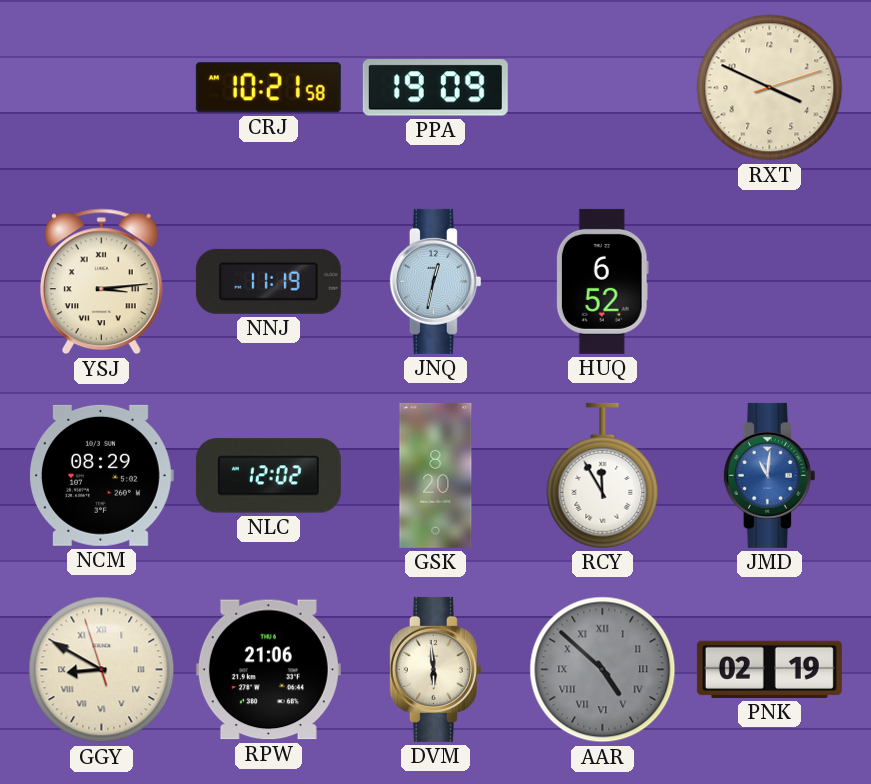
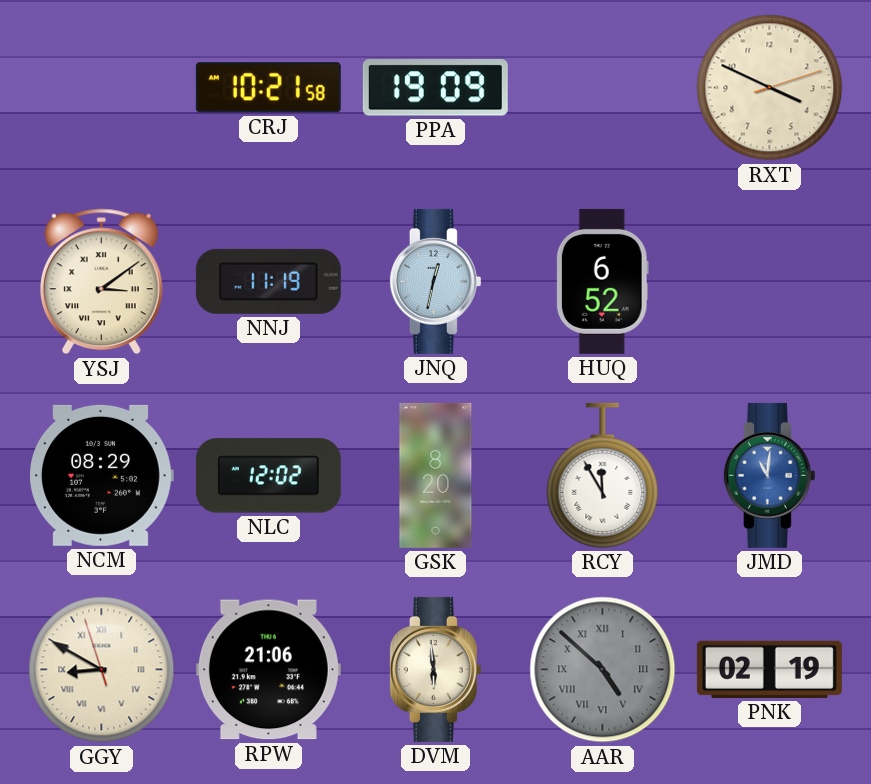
YSJ: 3:14 -> 3:09 (101, 282)
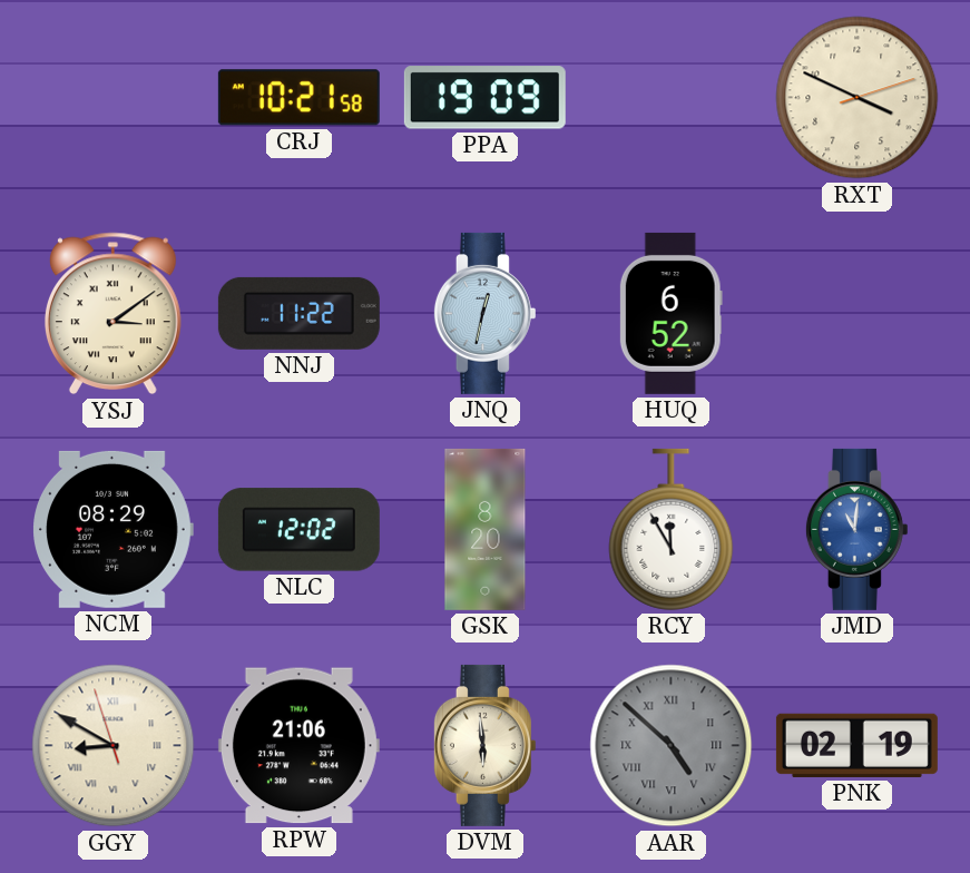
NNJ: 11:19 -> 11:22 (298, 313)
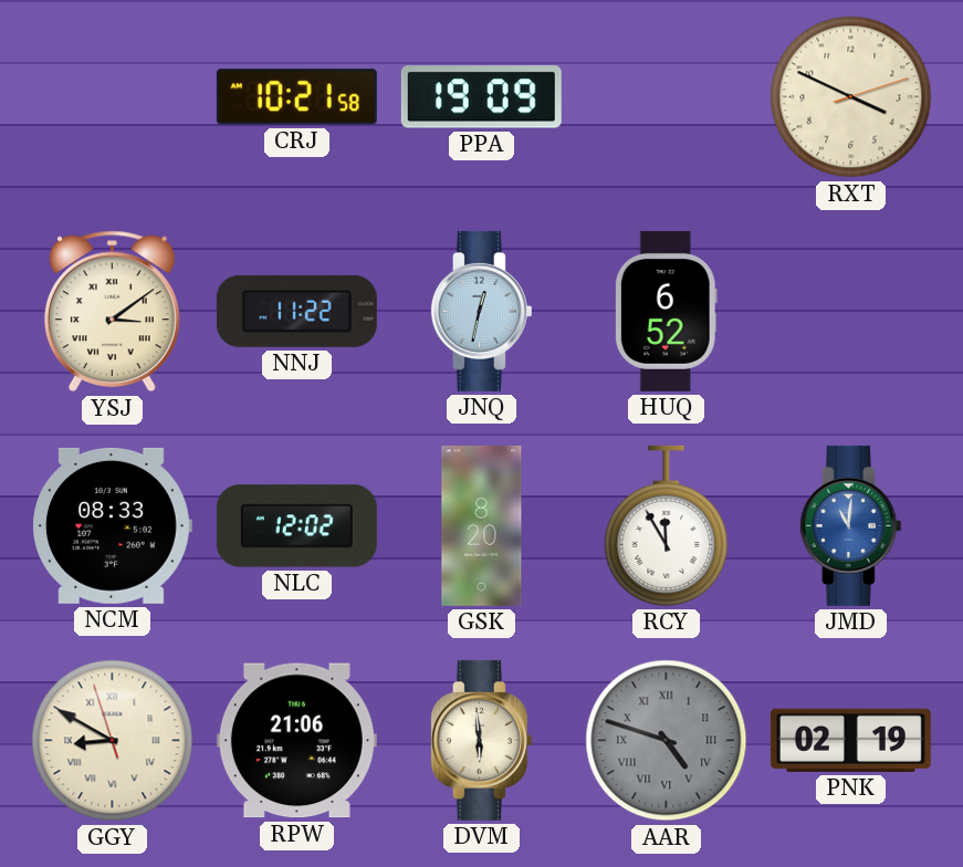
NCM: 08:29 -> 08:33 (112, 525)
AAR: 4:52 -> 4:48 (667, 741)
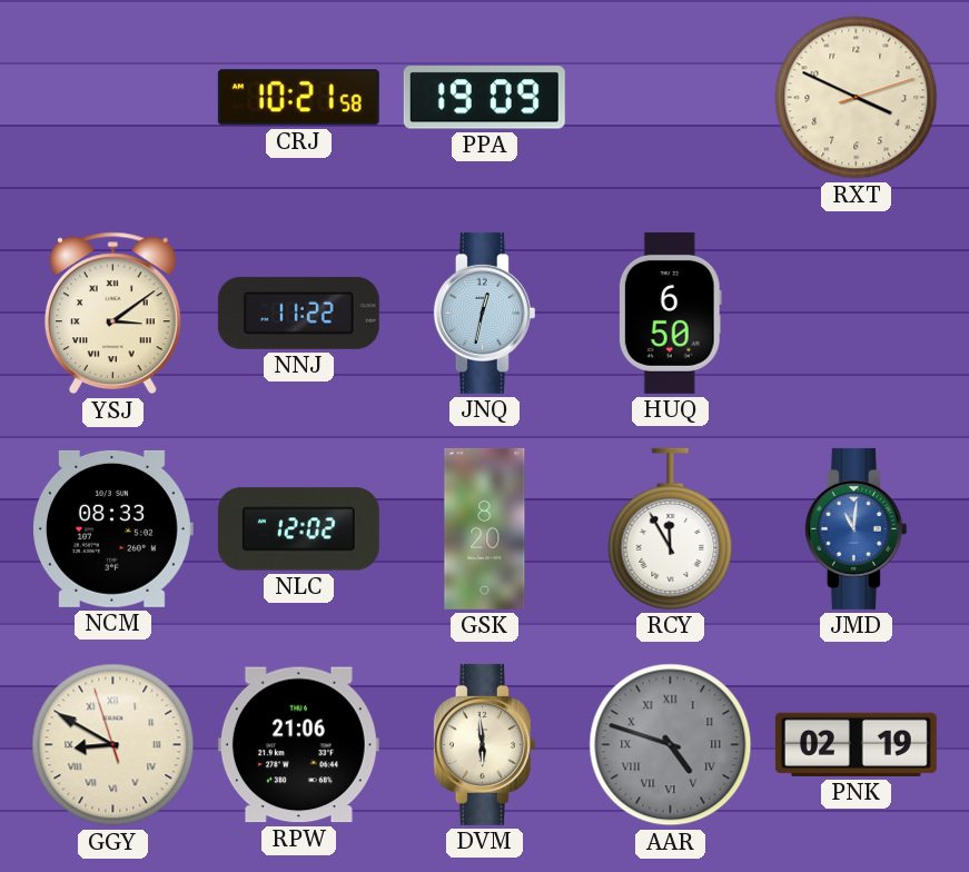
HUQ: 6:52 -> 6:50 (670, 313)
